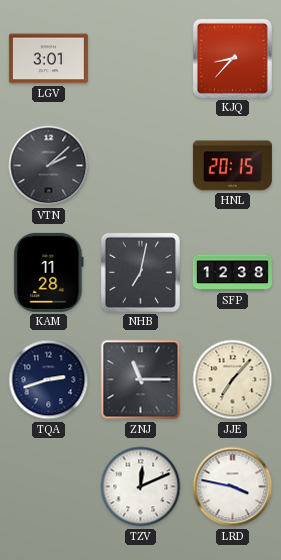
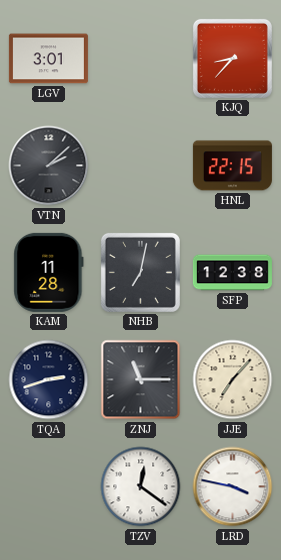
HNL: 20:15 -> 22:15 (232, 166)
TZV: 12:11 -> 12:21 (141, 487)
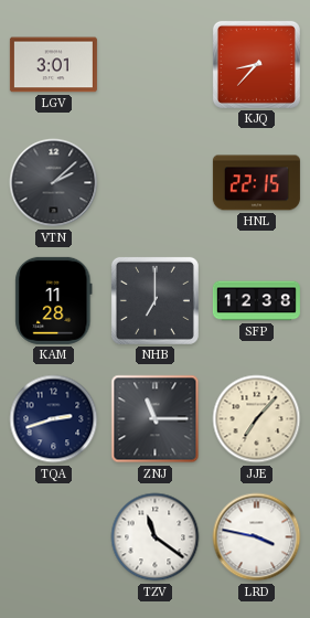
NHB: 7:02 -> 7:00 (154, 300)
TZV: 12:21 -> 11:21 (156, 537)
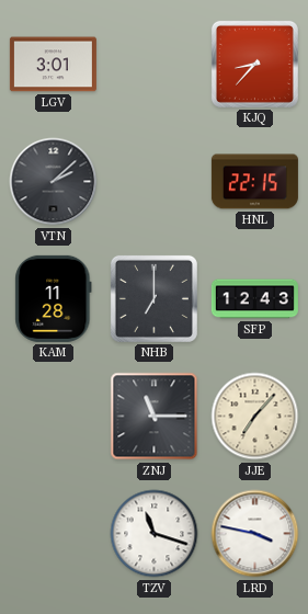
SFP: 12:38 -> 12:43 (254, 299)
TQA: 2:42 -> none (54, 419)
TZV: 11:21 -> 11:18 (155, 534)
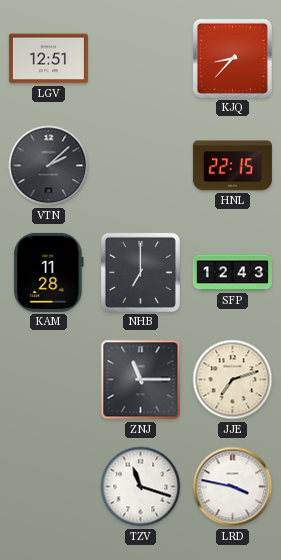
LGV: 3:01 -> 12:51 (48, 59)
JJE: 7:07 -> 7:12 (233, 380)
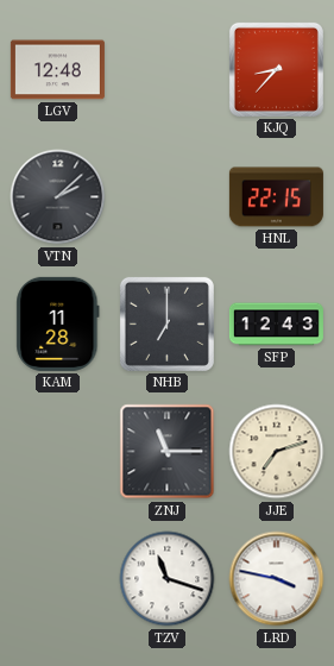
LGV: 12:51 -> 12:48 (57, 70)
